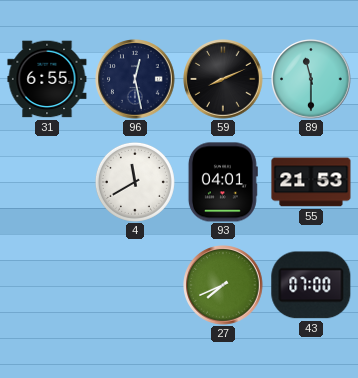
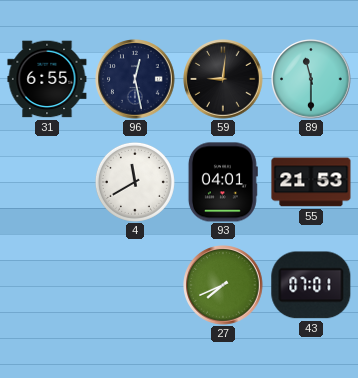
59: 8:11 -> 9:01 (223, 79)
43: 07:00 -> 07:01 (311, 285)
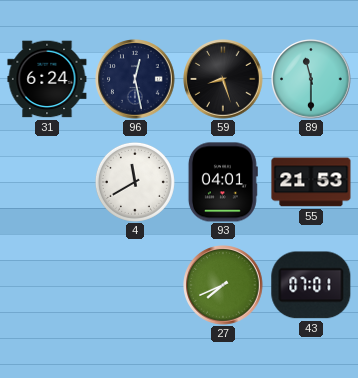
31: 6:55 -> 6:24 (47, 79)
59: 9:01 -> 8:27 (223, 79)
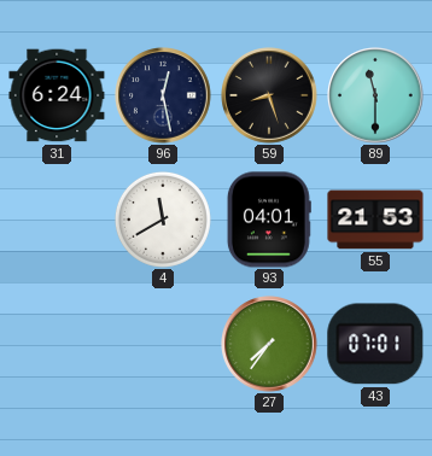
27: 7:41 -> 7:36 (269, 344)
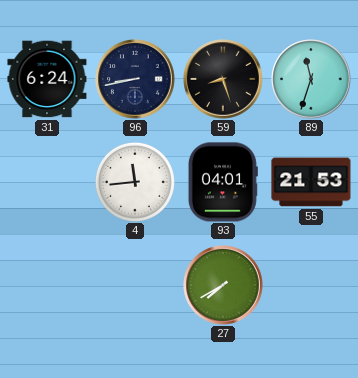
96: 12:28 -> 8:43 (135, 79)
89: 11:30 -> 11:33 (311, 79)
4: 11:40 -> 11:44 (135, 182)
27: 7:36 -> 7:40 (223, 285)
43: 07:01 -> none (375, 344)
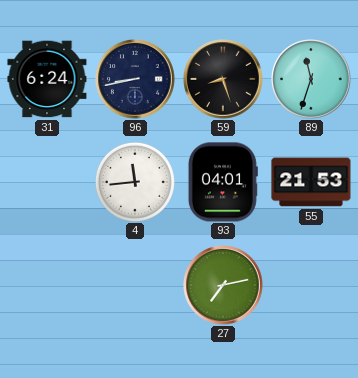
27: 7:40 -> 7:13 (223, 285)
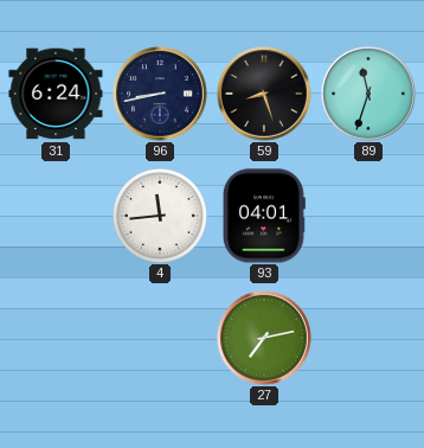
55: 21:53 -> none (311, 182)
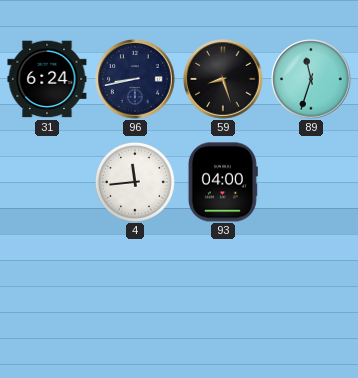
93: 04:01 -> 04:00 (223, 182)
27: 7:13 -> none (264, 338)
